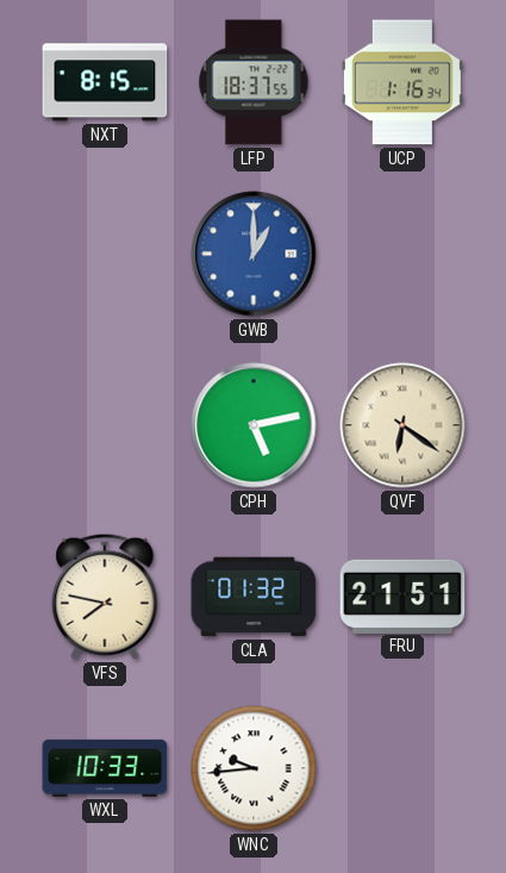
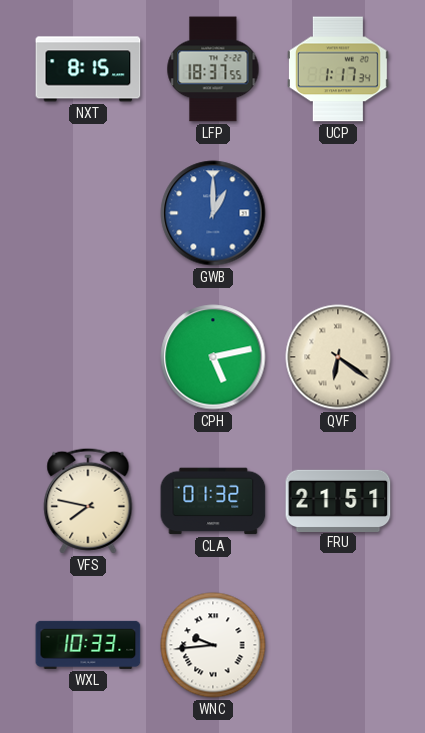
UCP: 1:16 -> 1:17 (338, 69)
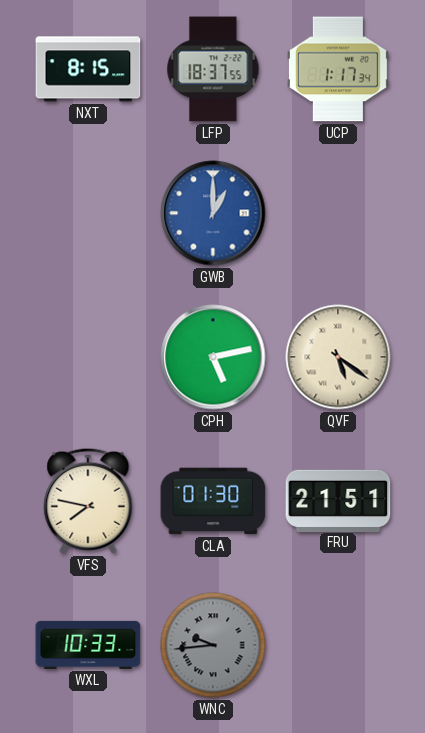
QVF: 6:21 -> 5:21 (338, 357)
CLA: 01:32 -> 01:30 (213, 501)
WNC dial: white -> grey (213, 645)
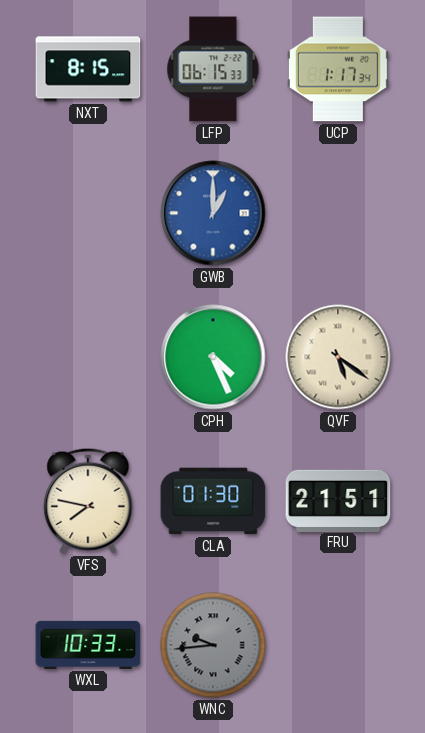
LFP: 18:37 -> 06:15 (213, 69)
CPH: 5:13 -> 4:26 (213, 357)
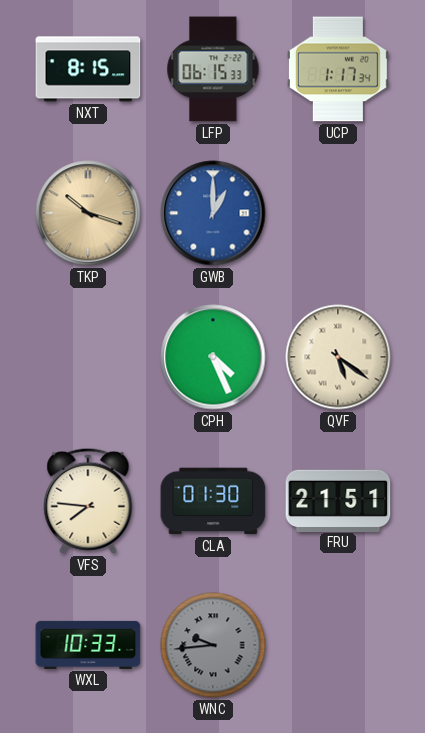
TKP: none -> 10:18 (88, 213)
VFS: 7:47 -> 7:46 (88, 501)
